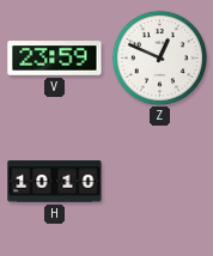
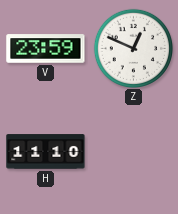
H: 10:10 -> 11:10 (46, 152)
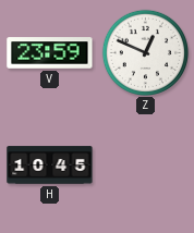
H: 11:10 -> 10:45 (50, 165)
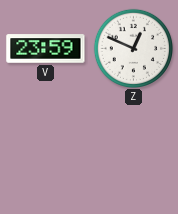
H: 10:45 -> none (50, 165)
